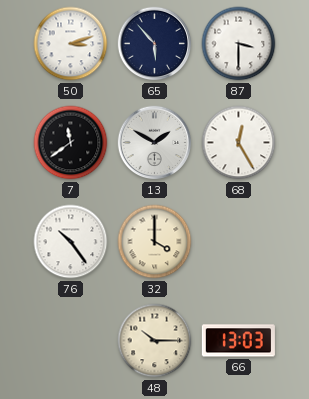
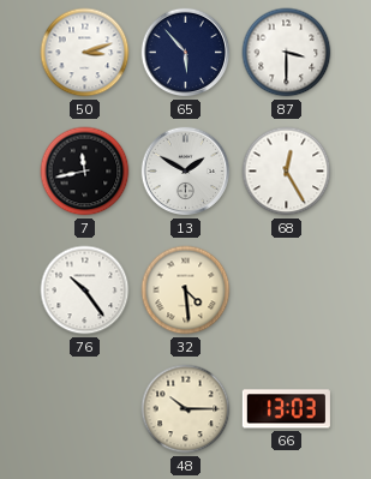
7: 11:39 -> 11:43 (85, 172)
32: 4:00 -> 4:29 (186, 291)
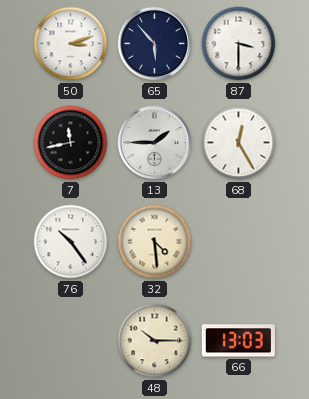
13: 1:50 -> 1:45 (155, 143)
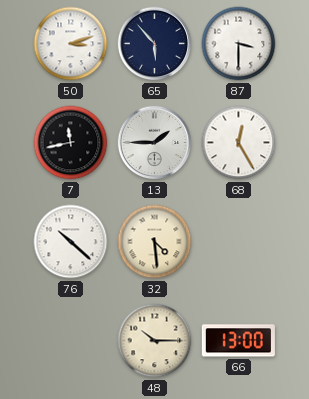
76: 10:24 -> 10:22 (71, 242)
66: 13:03 -> 13:00 (238, 341)
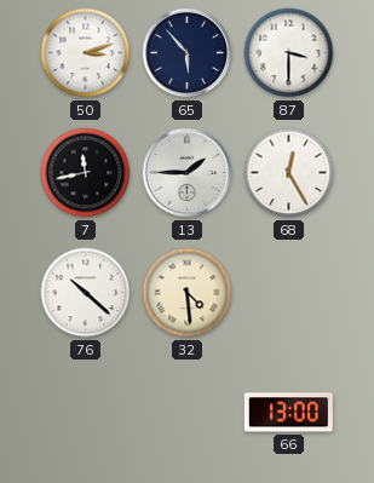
48: 10:15 -> none (155, 341)
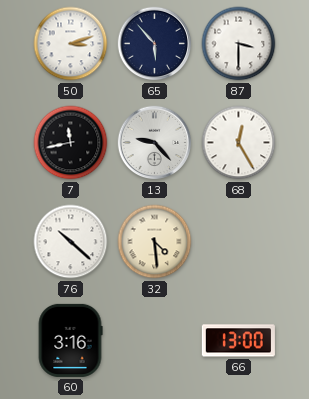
13: 1:45 -> 9:23 (155, 143)
60: none -> 3:16 (70, 340)
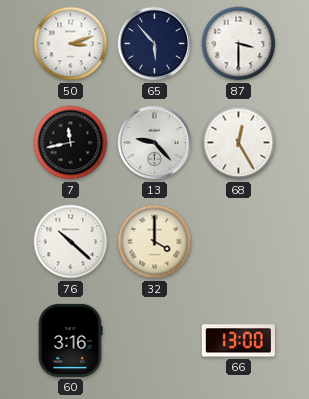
32: 4:29 -> 4:00 (155, 242)
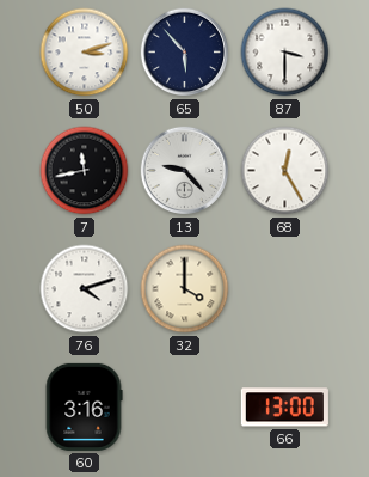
76: 10:22 -> 4:12 (85, 289)
